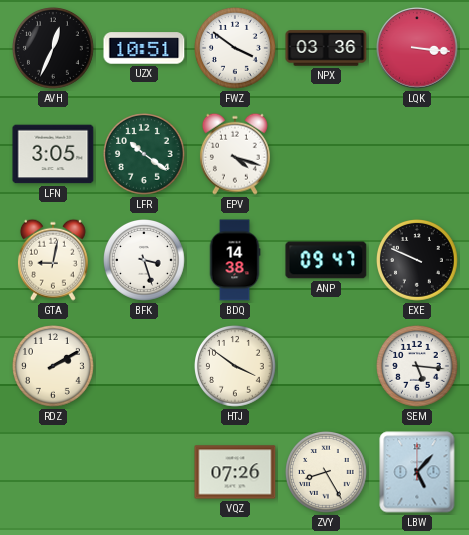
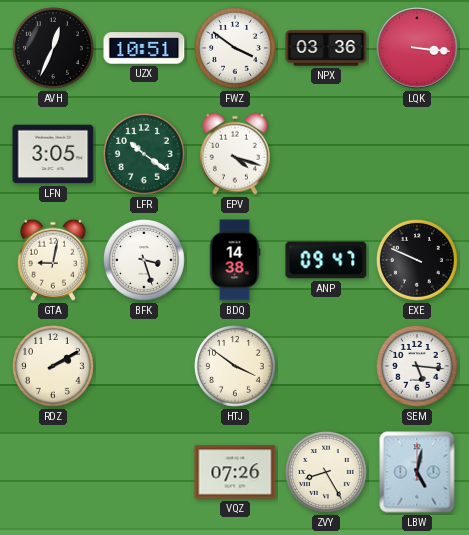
LBW: 5:07 -> 5:02 (417, 472)
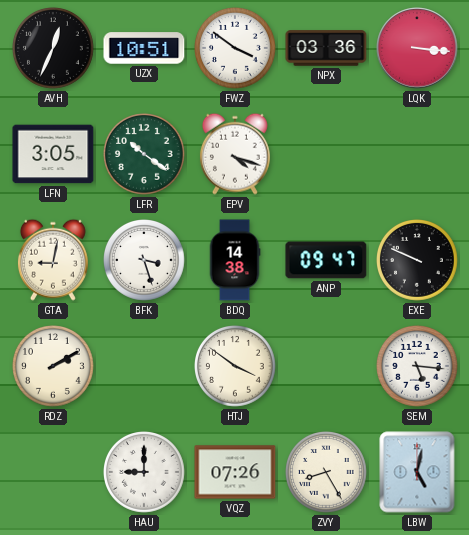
HAU: none -> 9:00 (145, 473)
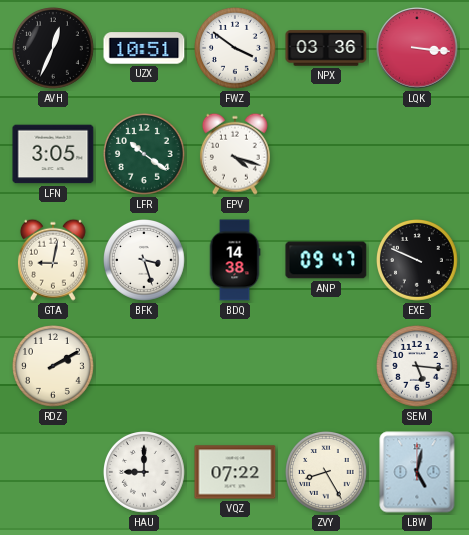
HTJ: 3:51 -> none (236, 367)
VQZ: 07:26 -> 07:22 (235, 472)
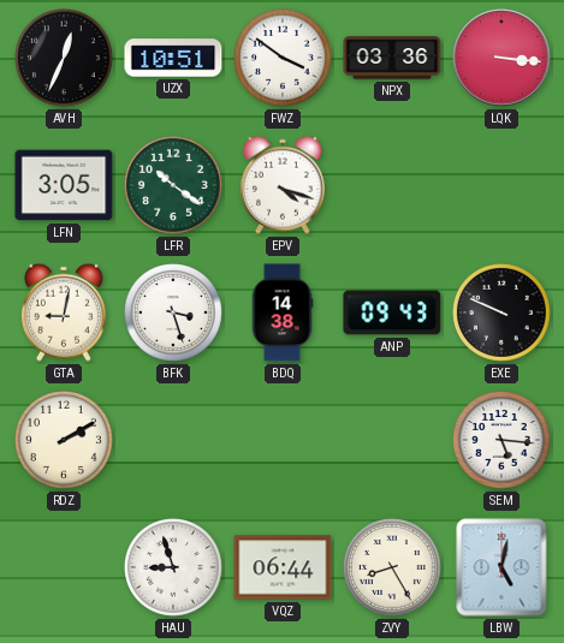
ANP: 09:47 -> 09:43 (392, 312)
HAU: 9:00 -> 8:57 (174, 568)
VQZ: 07:22 -> 06:44 (283, 567)
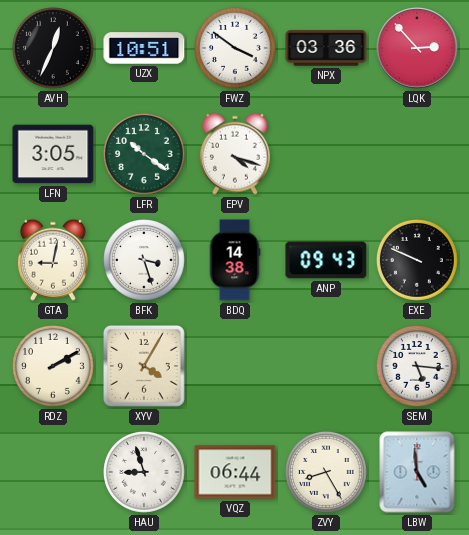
LQK: 3:16 -> 2:53 (417, 48)
XYV: none -> 4:05 (145, 367)
LBW: 5:02 -> 4:59 (417, 472)
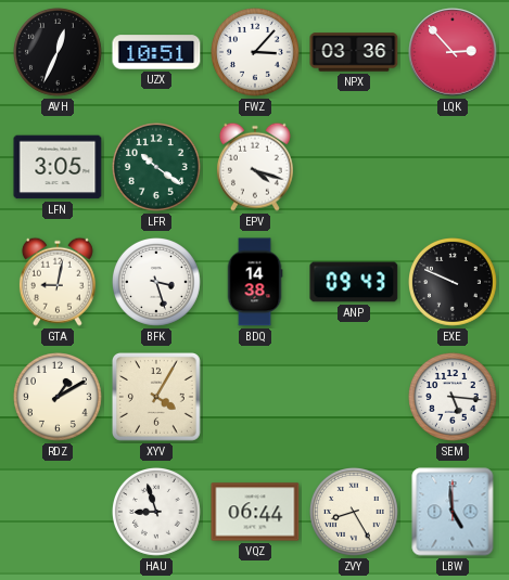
FWZ: 3:51 -> 3:07 (256, 53)
RDZ: 2:10 -> 1:10 (59, 398)
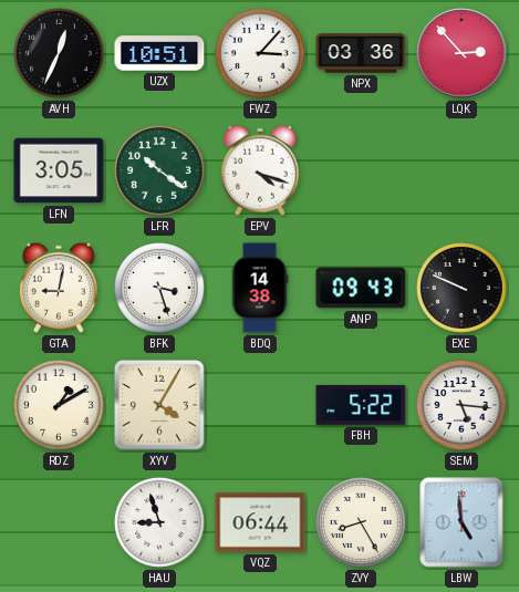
FBH: none -> 5:22 (361, 405)
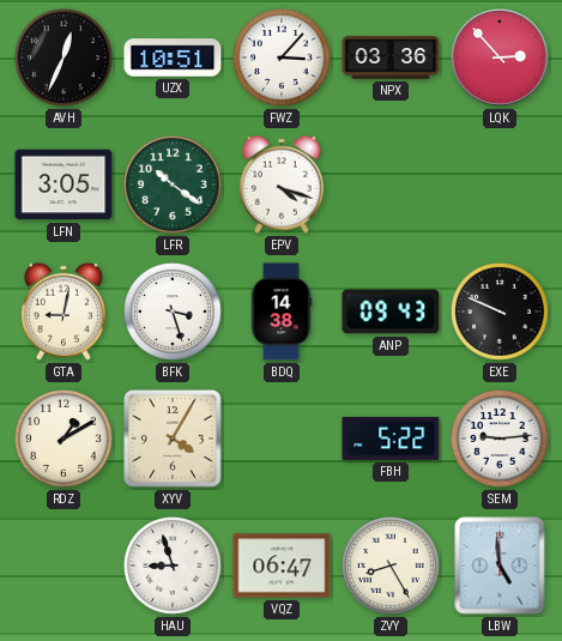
SEM: 5:16 -> 9:14 (501, 440)
VQZ: 06:44 -> 06:47 (282, 566)
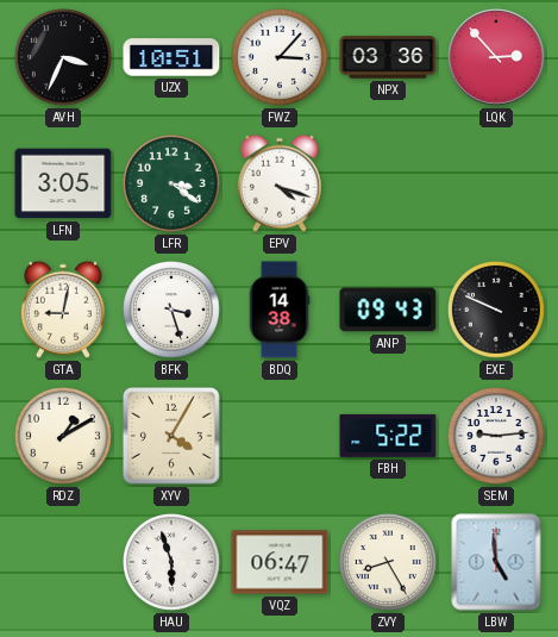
AVH: 12:34 -> 3:34 (64, 58)
LFR: 10:21 -> 3:21 (173, 185)
HAU: 8:57 -> 5:57 (173, 563)
